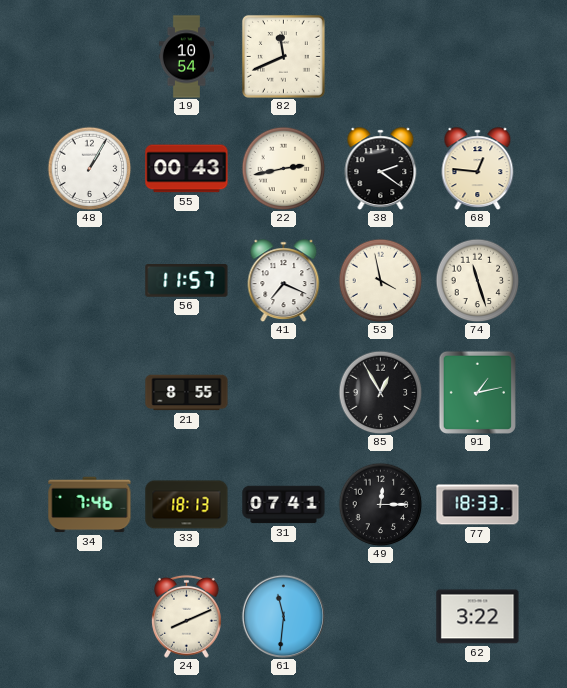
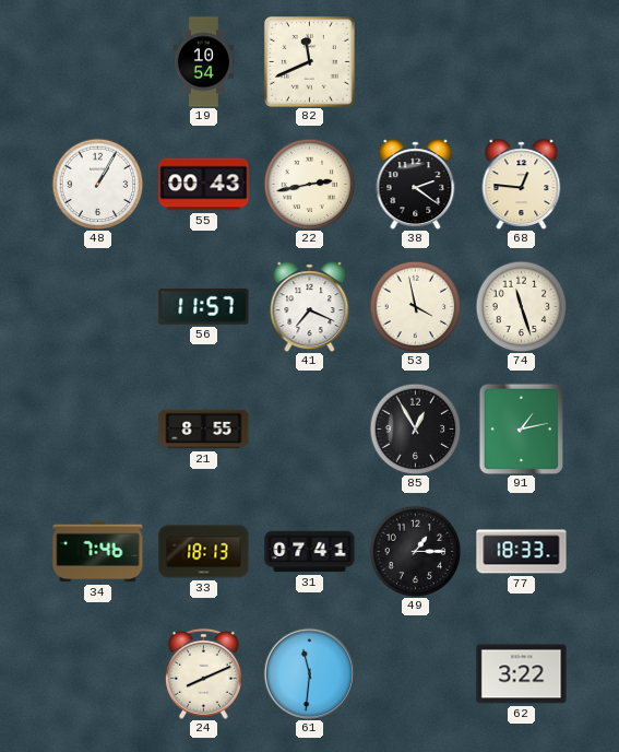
49: 12:15 -> 1:15 (415, 551)
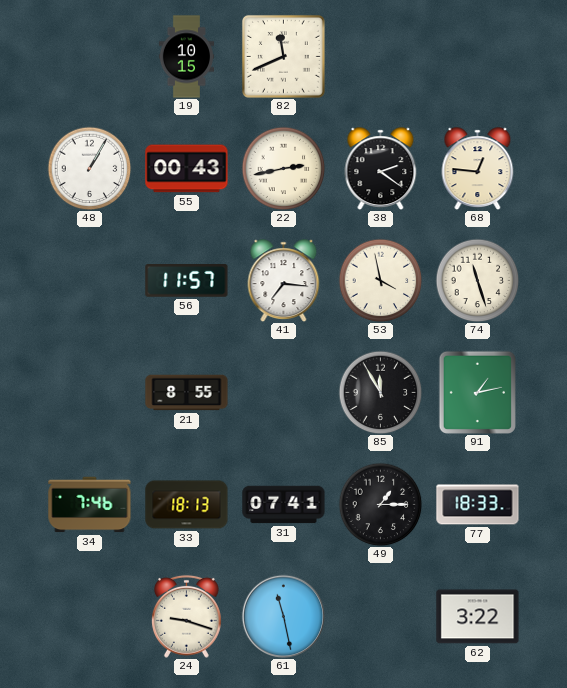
19: 10:54 -> 10:15 (186, 57)
41: 7:19 -> 7:16 (284, 280)
85: 12:55 -> 11:55 (380, 392)
24: 8:11 -> 9:18 (186, 616)
61: 11:31 -> 11:28 (283, 616)
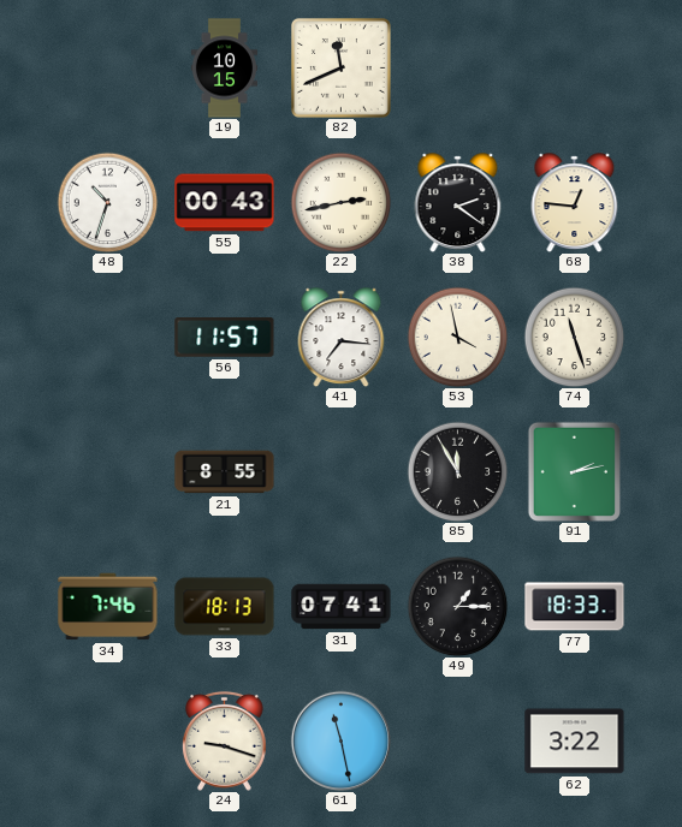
48: 1:05 -> 10:33 (107, 202)
91: 1:13 -> 2:13 (574, 471)
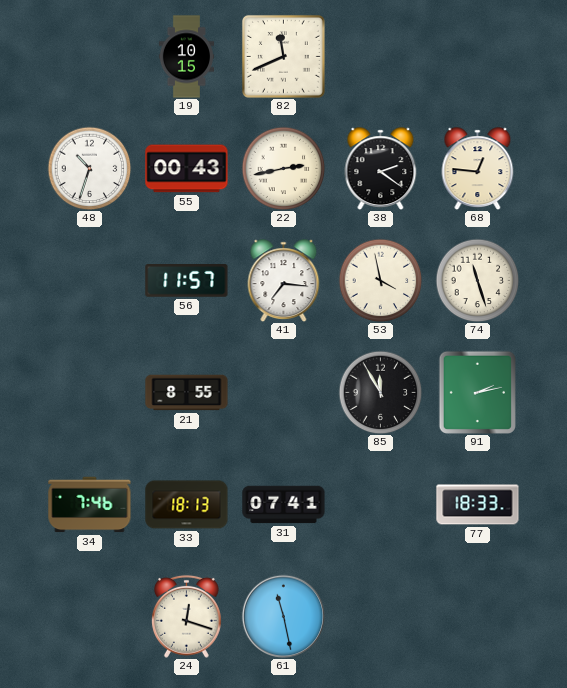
49: 1:15 -> none (457, 606)
24: 9:18 -> 12:18 (186, 616)
62: 3:22 -> none (575, 742)
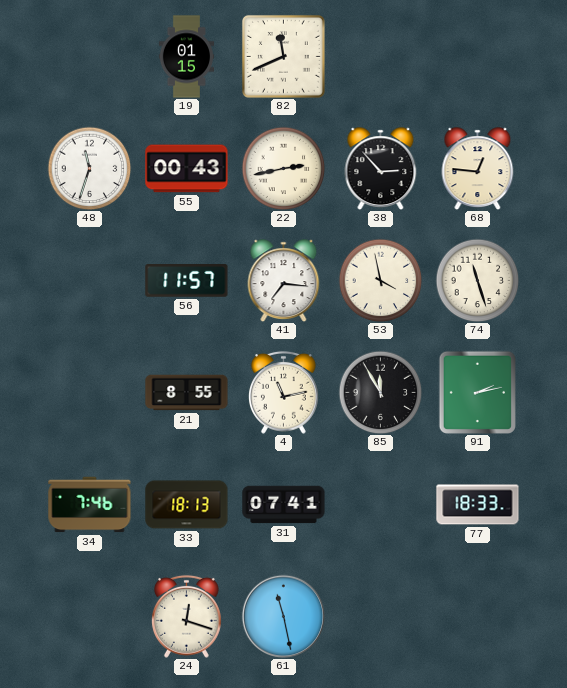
19: 10:15 -> 01:15 (186, 57)
48: 10:33 -> 11:33 (89, 168)
38: 2:21 -> 2:53 (381, 168)
4: none -> 11:13 (283, 392)
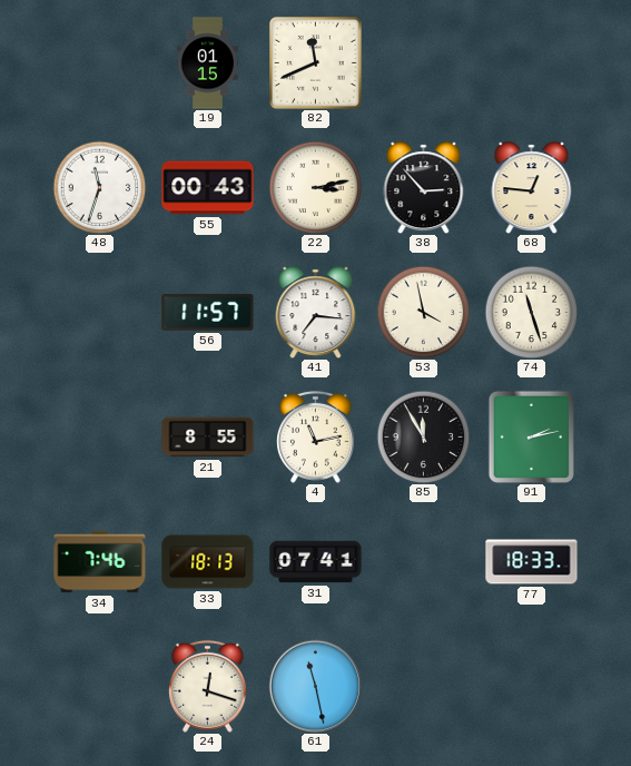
22: 2:43 -> 3:13 (315, 187)
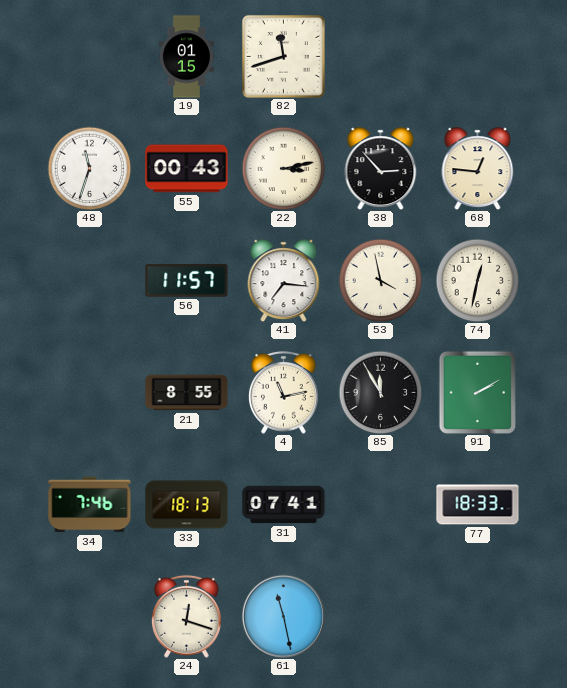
82: 11:41 -> 11:42 (283, 56)
74: 11:27 -> 12:32 (477, 280)
91: 2:13 -> 2:10 (477, 392)
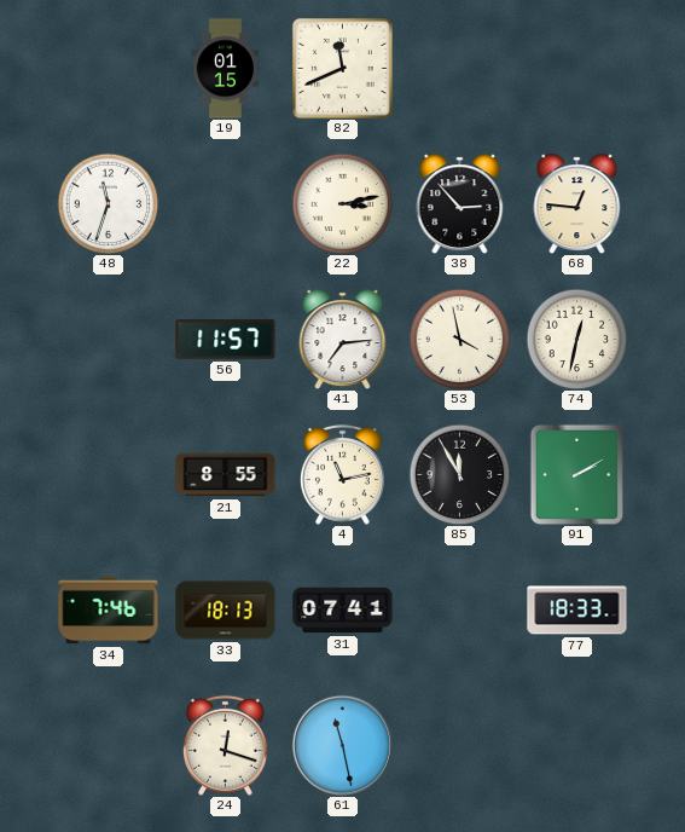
82: 11:42 -> 11:41 (342, 68)
55: 00:43 -> none (187, 169)
41: 7:16 -> 7:14 (343, 339)
